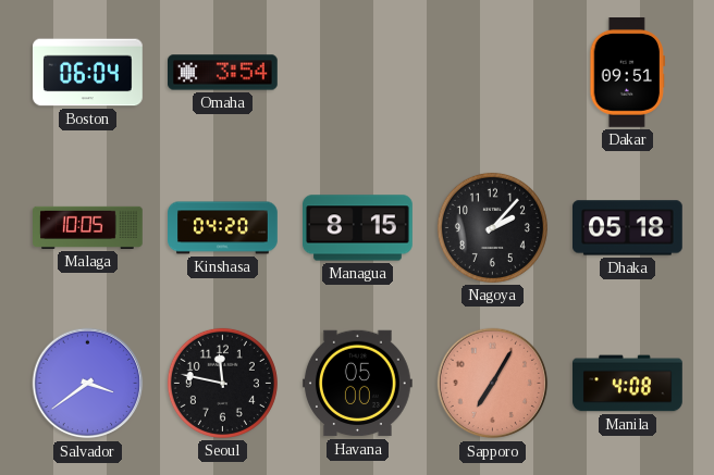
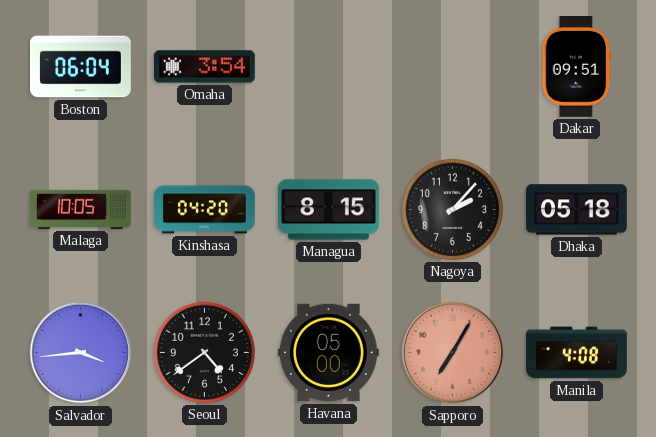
Salvador: 3:39 -> 3:44 (81, 353)
Seoul: 11:47 -> 4:39 (204, 352)
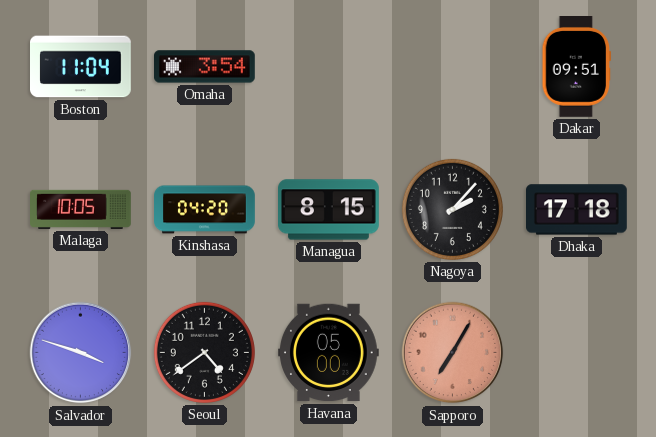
Boston: 06:04 -> 11:04 (81, 67)
Dhaka: 05:18 -> 17:18 (577, 210)
Salvador: 3:44 -> 3:48 (81, 353)
Manila: 4:08 -> none (577, 353)
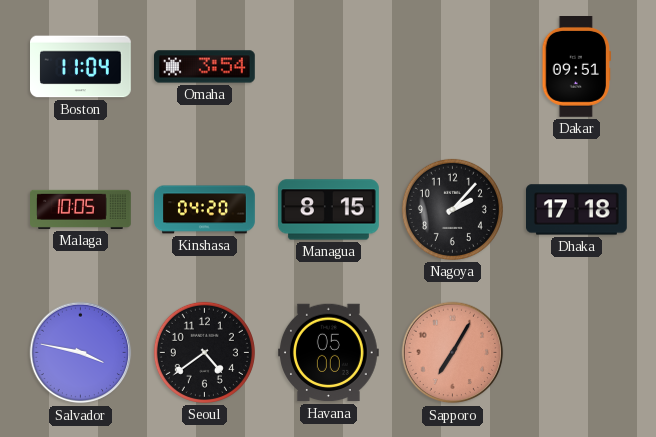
Salvador: 3:48 -> 3:47 (81, 353)
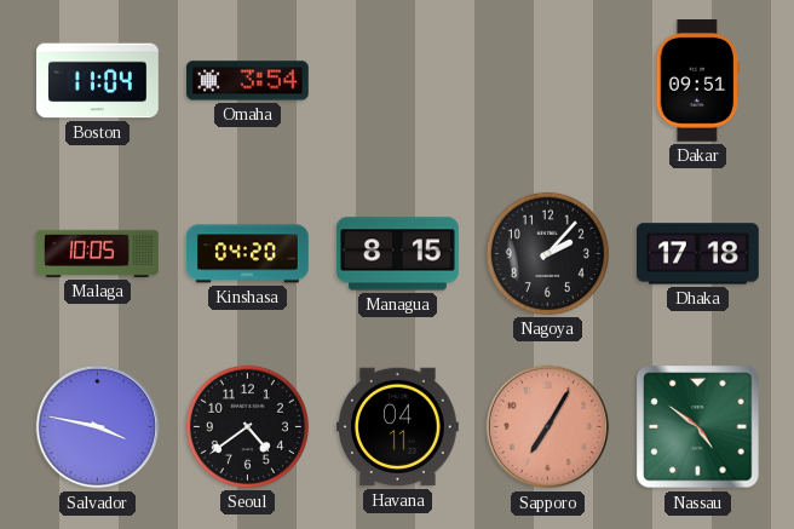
Havana: 05:00 -> 04:11 (398, 427)
Nassau: none -> 4:51 (698, 427)
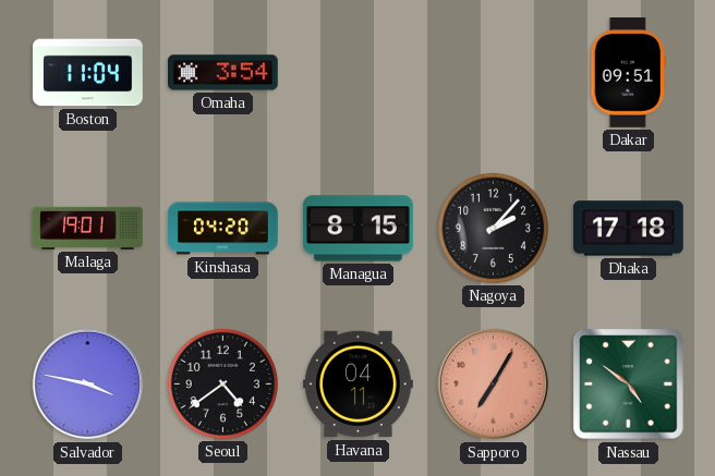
Malaga: 10:05 -> 19:01 (88, 228)
